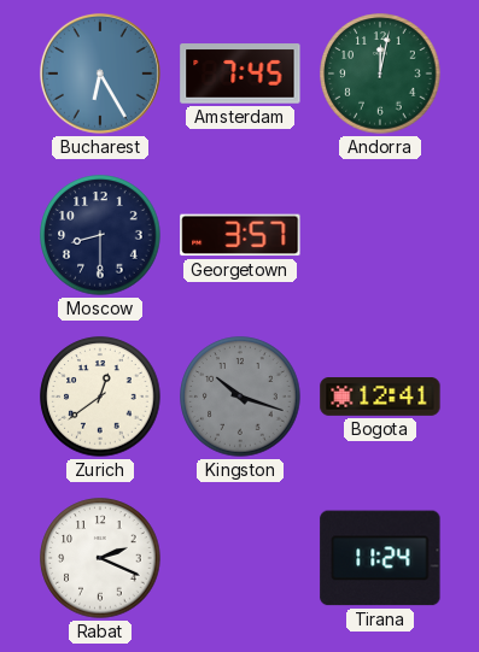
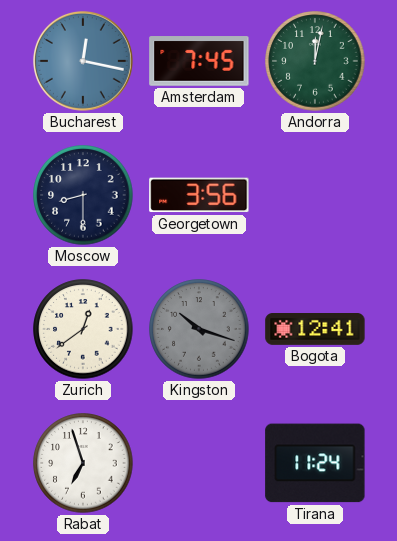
Bucharest: 6:25 -> 12:17 (83, 61)
Georgetown: 3:57 -> 3:56 (199, 195)
Rabat: 2:19 -> 6:57 (83, 463)
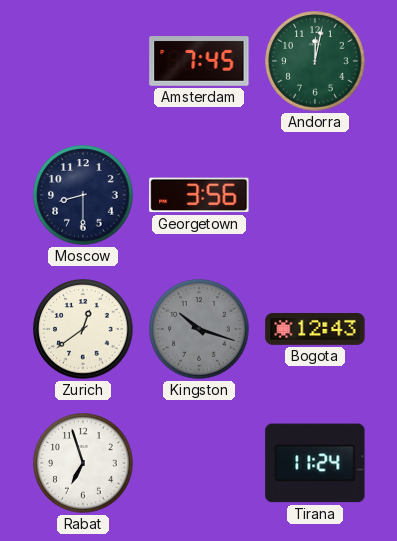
Bucharest: 12:17 -> none (83, 61)
Bogota: 12:41 -> 12:43 (315, 330)
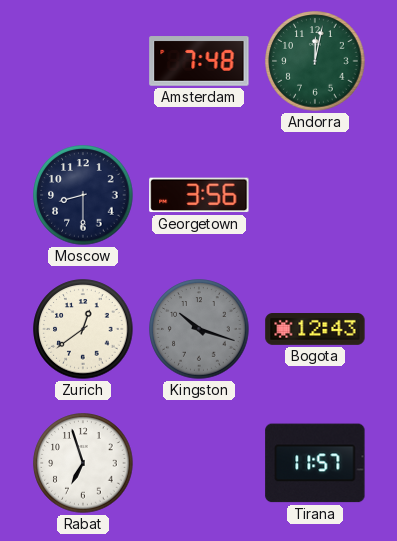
Amsterdam: 7:45 -> 7:48 (199, 61)
Tirana: 11:24 -> 11:57 (315, 463)
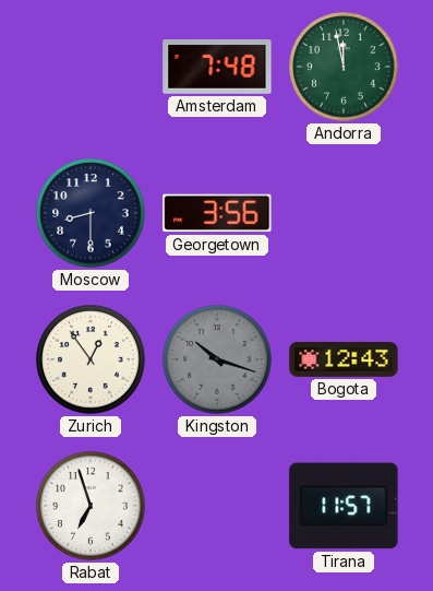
Andorra: 12:02 -> 11:58 (344, 67)
Zurich: 12:39 -> 12:54 (91, 359)
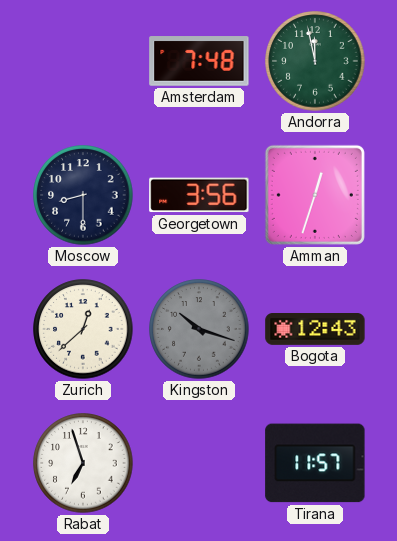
Amman: none -> 12:33 (315, 195)
Zurich: 12:54 -> 12:38 (83, 329)
